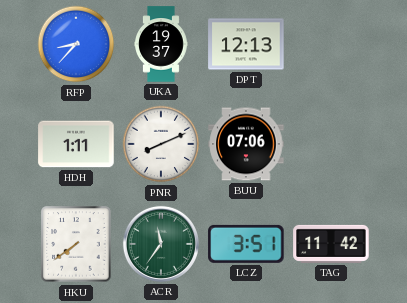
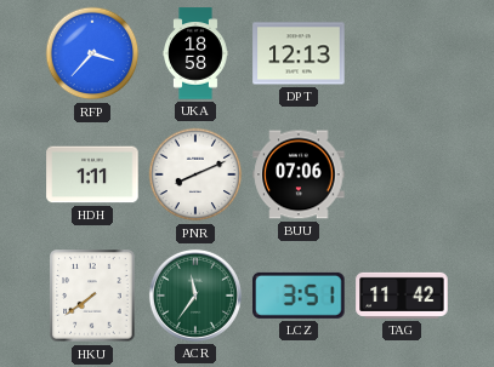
RFP: 8:37 -> 3:37 (92, 53)
UKA: 19:37 -> 18:58 (197, 53)
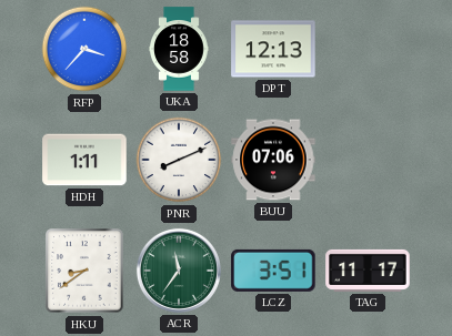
HKU: 7:39 -> 8:39 (84, 271)
TAG: 11:42 -> 11:17 (368, 271)
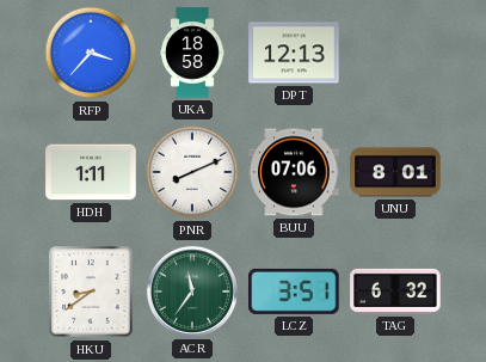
UNU: none -> 8:01 (395, 172)
TAG: 11:17 -> 6:32 (395, 292)
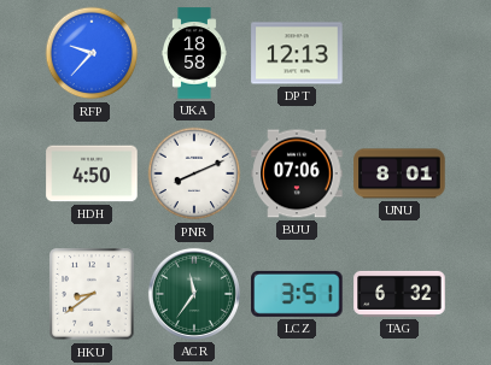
RFP: 3:37 -> 9:37 (92, 53)
HDH: 1:11 -> 4:50 (92, 173)
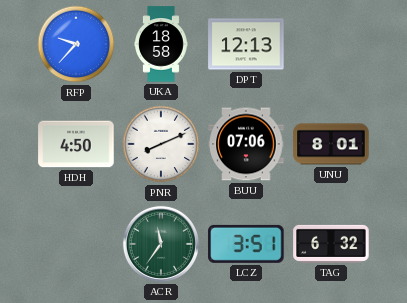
HKU: 8:39 -> none (92, 294)
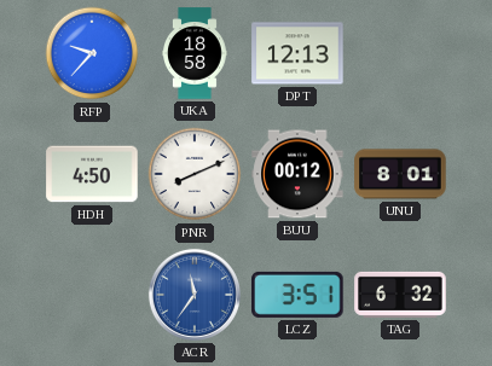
BUU: 07:06 -> 00:12 (297, 174)
ACR dial: green -> blue (195, 295)
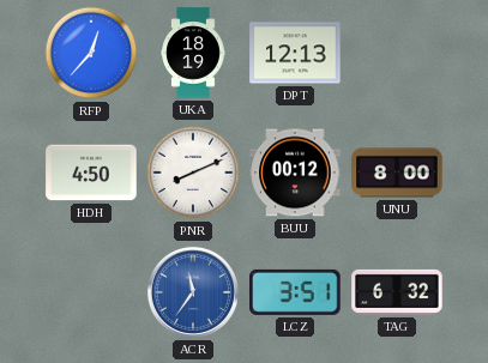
RFP: 9:37 -> 12:37 (91, 53)
UKA: 18:58 -> 18:19 (194, 53)
UNU: 8:01 -> 8:00 (397, 173)
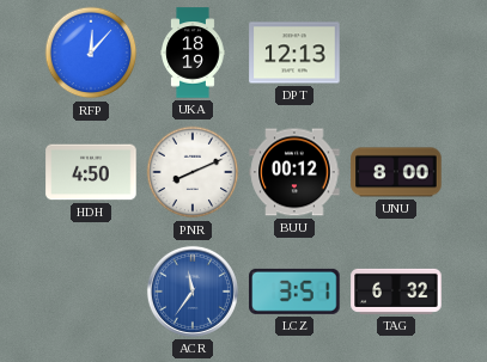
RFP: 12:37 -> 12:07 (91, 53)
